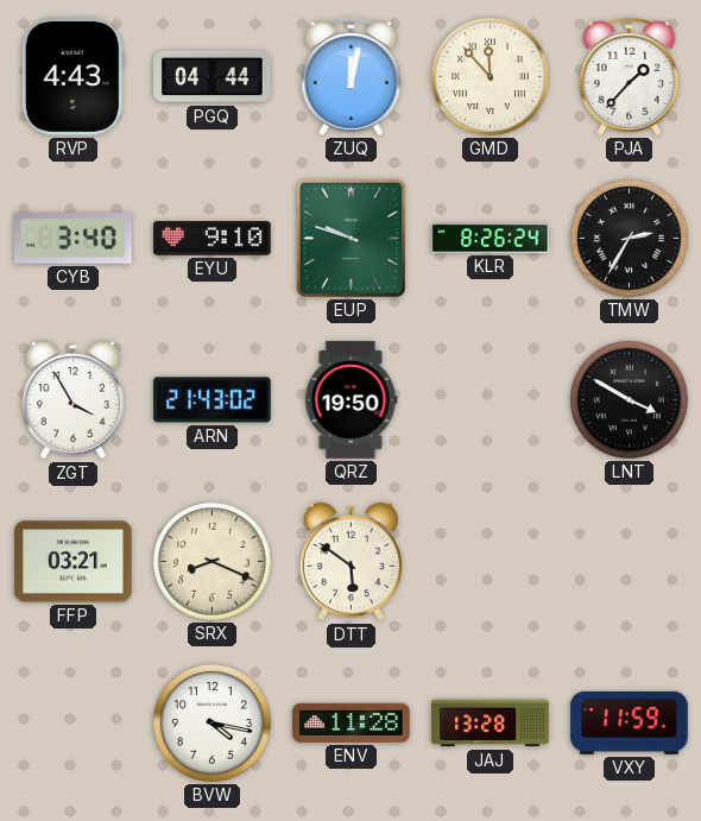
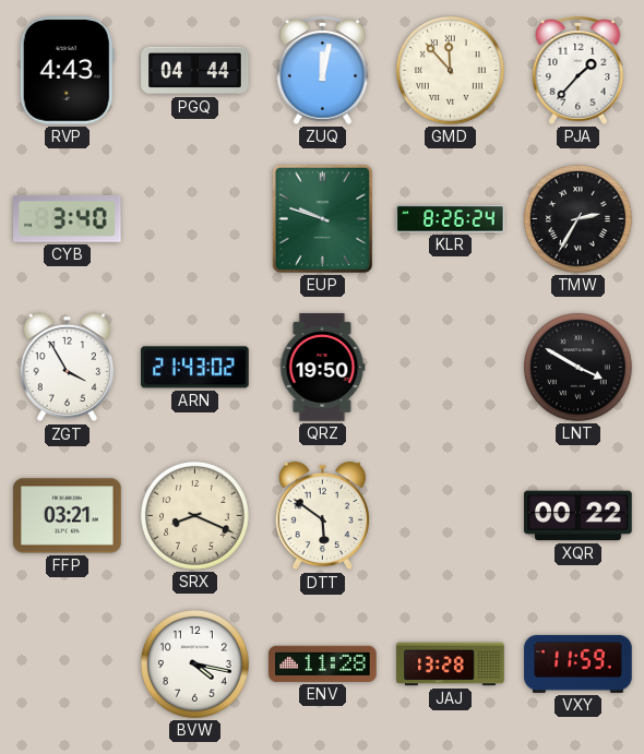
EYU: 9:10 -> none (213, 239)
XQR: none -> 00:22 (579, 516)
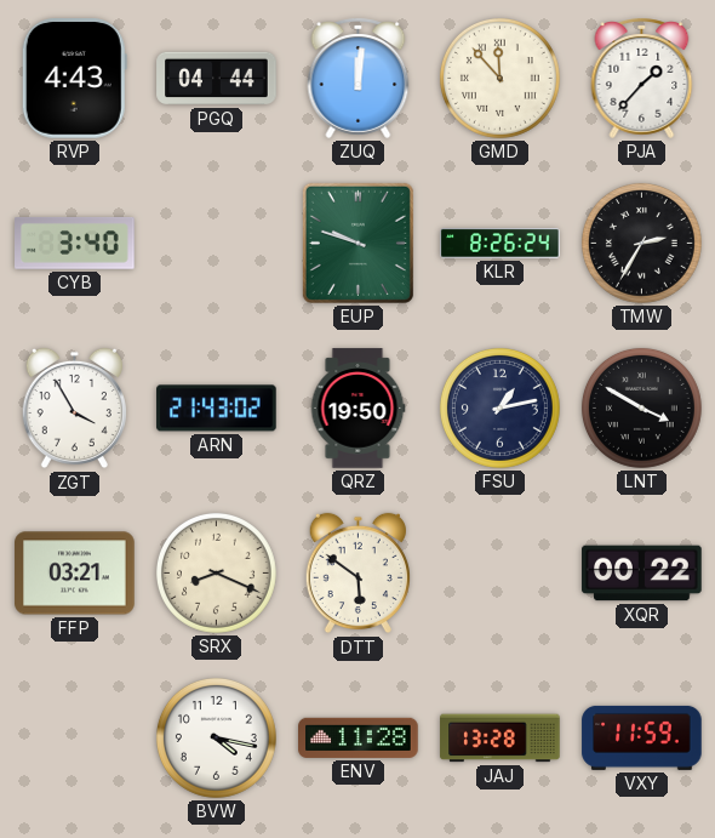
ZUQ: 12:02 -> 12:01 (359, 78)
FSU: none -> 1:13 (499, 407)
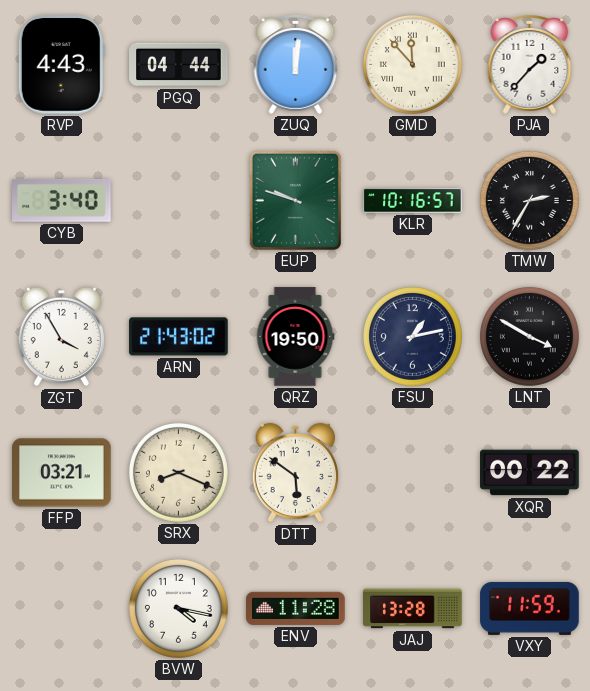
KLR: 8:26 -> 10:16 (413, 201)
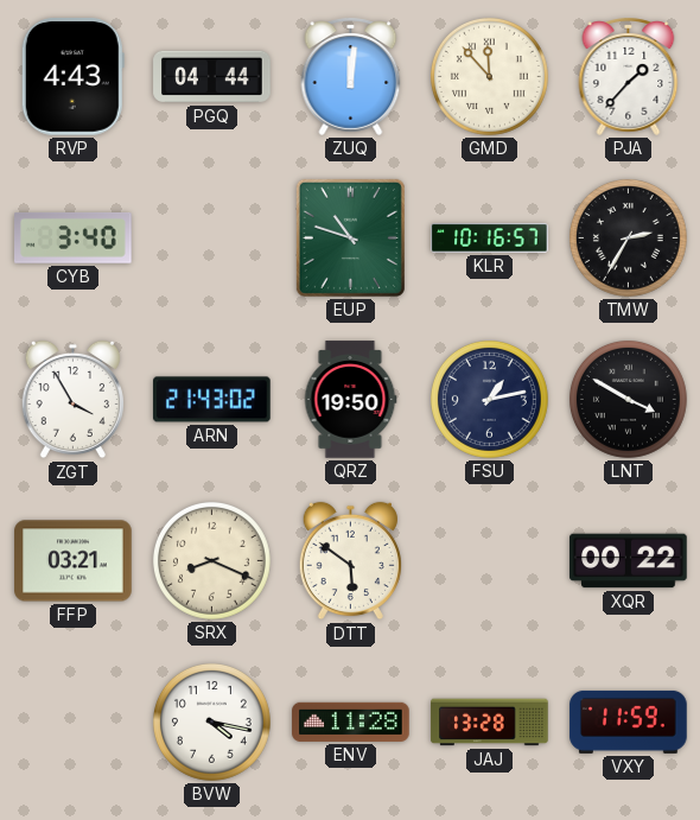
EUP: 9:48 -> 10:48 (350, 237)
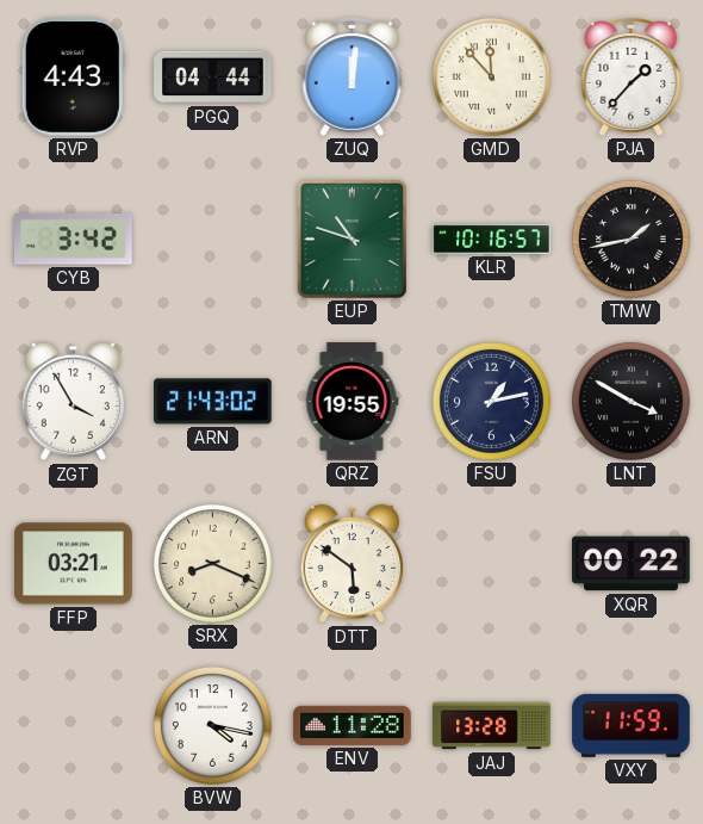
CYB: 3:40 -> 3:42 (74, 240)
TMW: 2:35 -> 1:43 (630, 238)
QRZ: 19:50 -> 19:55 (351, 402)
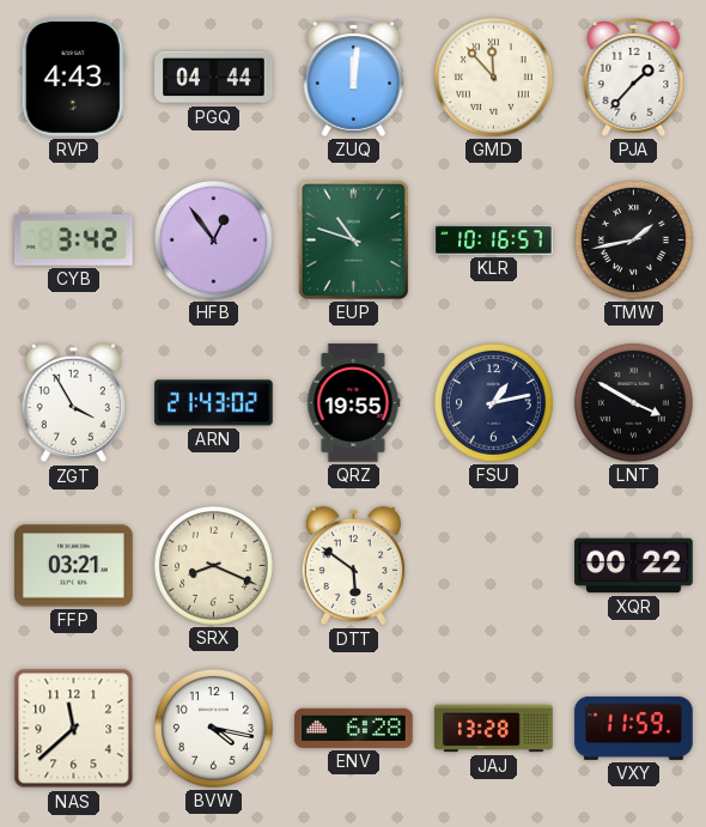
HFB: none -> 12:54 (213, 239)
NAS: none -> 11:38 (74, 729)
ENV: 11:28 -> 6:28 (354, 728)
